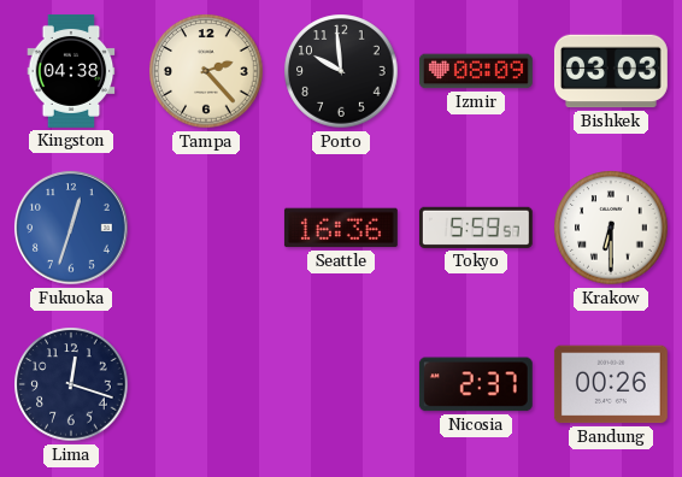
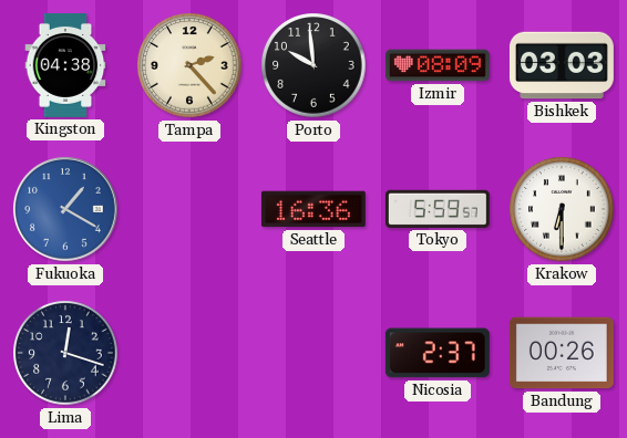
Fukuoka: 12:33 -> 1:20 (65, 209)
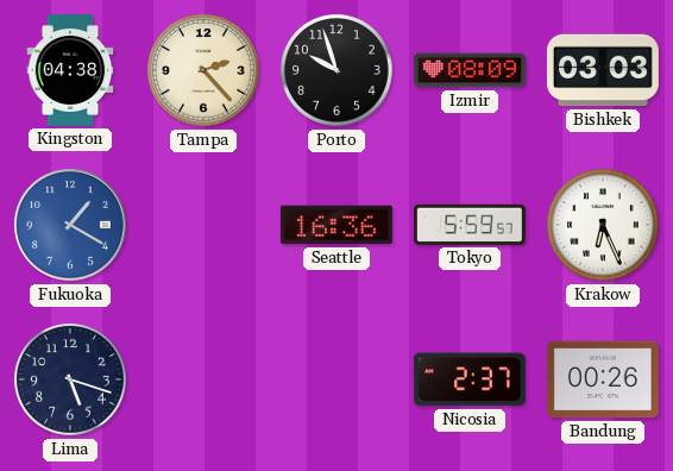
Porto: 9:59 -> 9:57 (336, 70)
Krakow: 6:30 -> 6:26 (603, 225)
Lima: 12:18 -> 5:18 (70, 379)
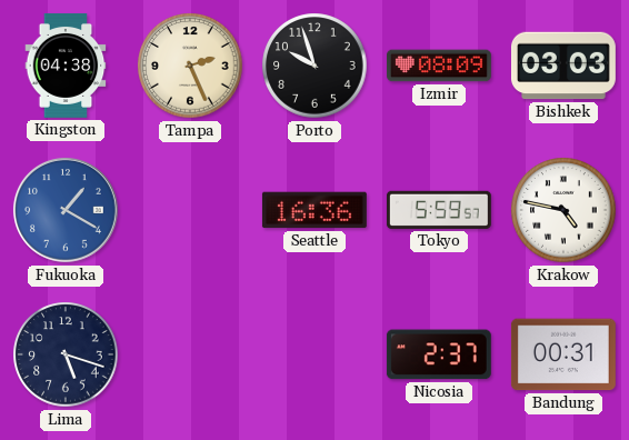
Tampa: 2:23 -> 2:26 (190, 66)
Krakow: 6:26 -> 4:47 (563, 210)
Bandung: 00:26 -> 00:31 (563, 354)
